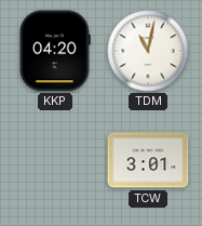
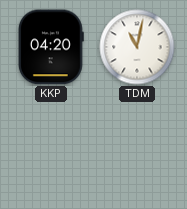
TCW: 3:01 -> none (148, 160)
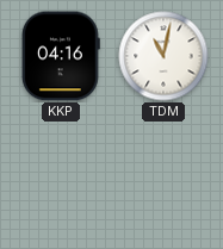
KKP: 04:20 -> 04:16 (61, 56)
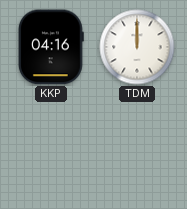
TDM: 11:02 -> 12:00 (137, 47)
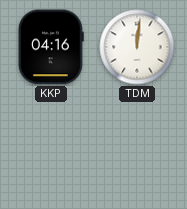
TDM: 12:00 -> 12:01 (137, 47)
